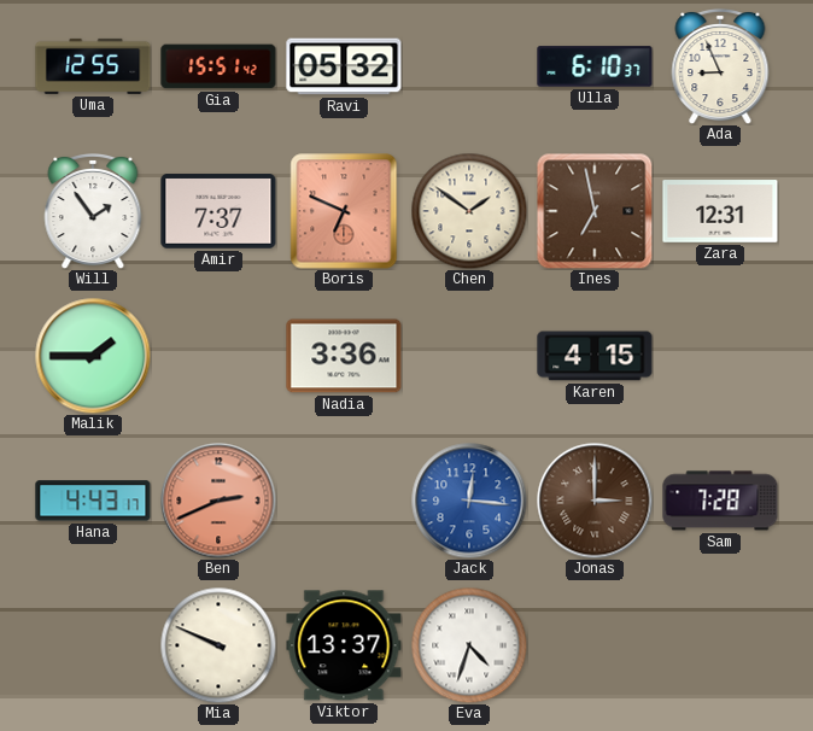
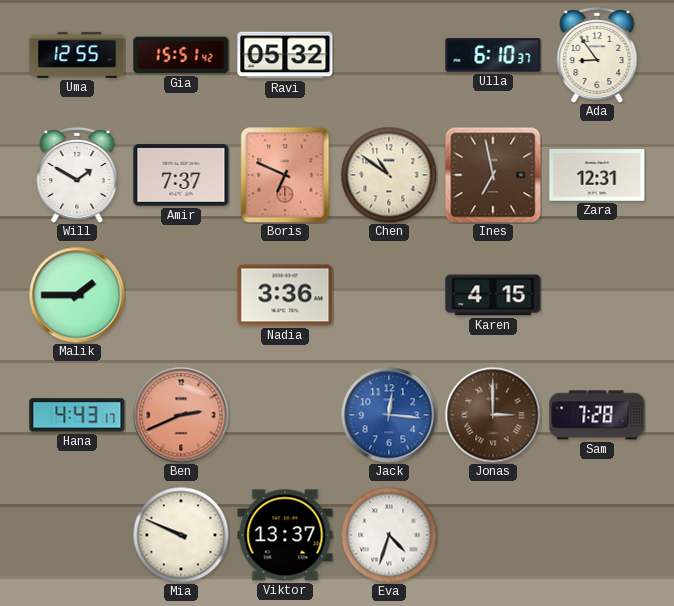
Ada: 8:56 -> 8:54 (597, 55)
Will: 1:54 -> 1:50 (77, 175)
Chen: 1:51 -> 10:51 (389, 175)
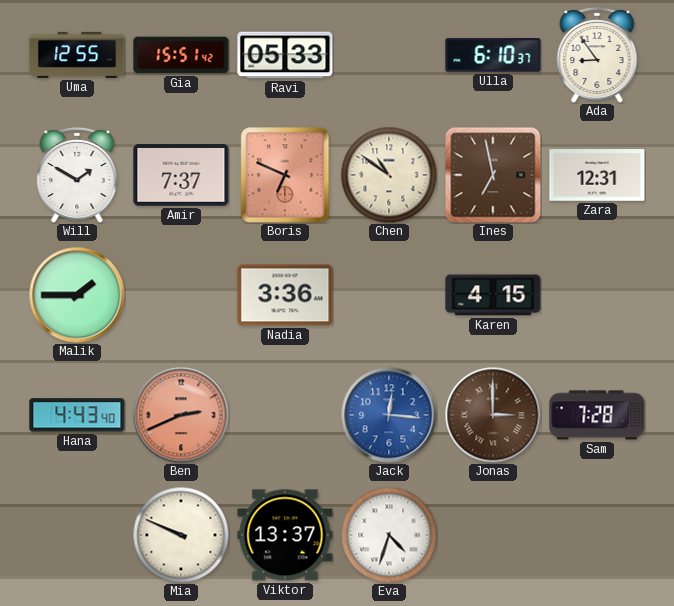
Ravi: 05:32 -> 05:33 (285, 55)
Hana: 4:43:17 -> 4:43:40 (77, 415)
